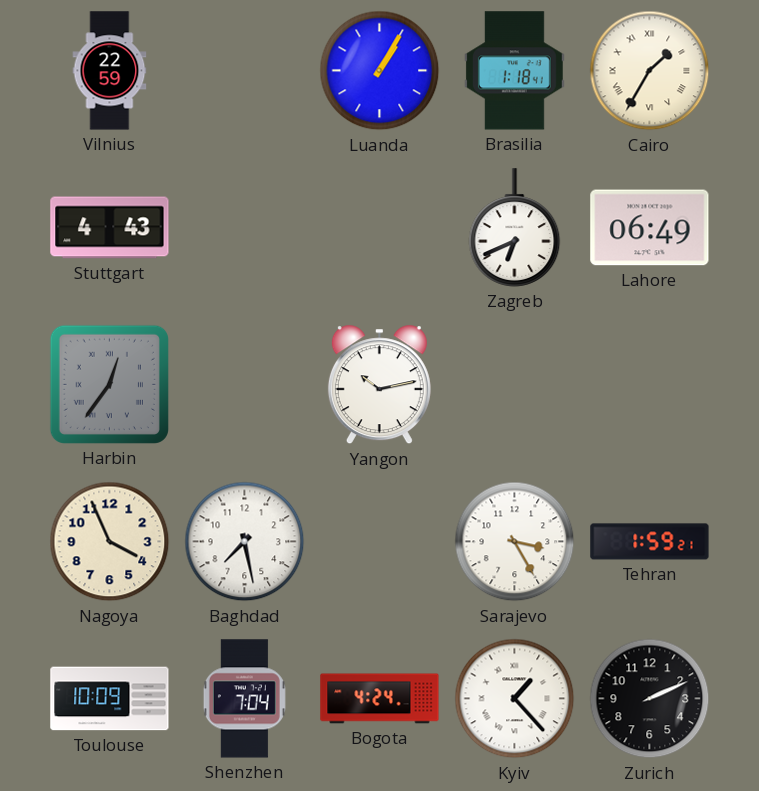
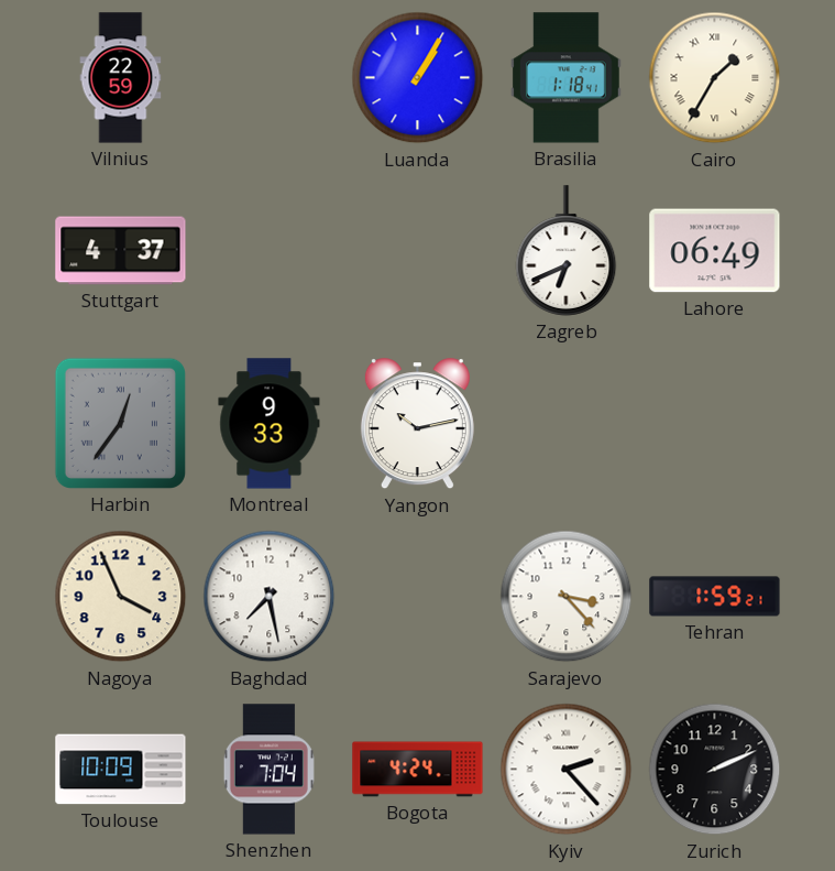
Stuttgart: 4:43 -> 4:37 (121, 251)
Montreal: none -> 9:33 (270, 424)
Sarajevo: 3:25 -> 3:23 (567, 597)
Kyiv: 1:23 -> 2:23 (567, 770)
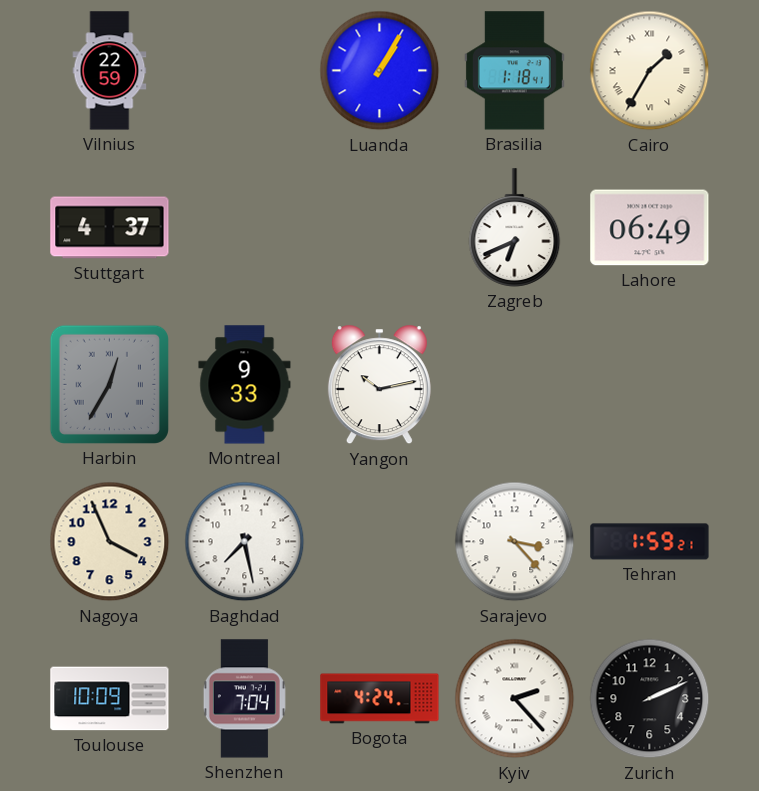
Harbin: 12:36 -> 12:35 (109, 384)
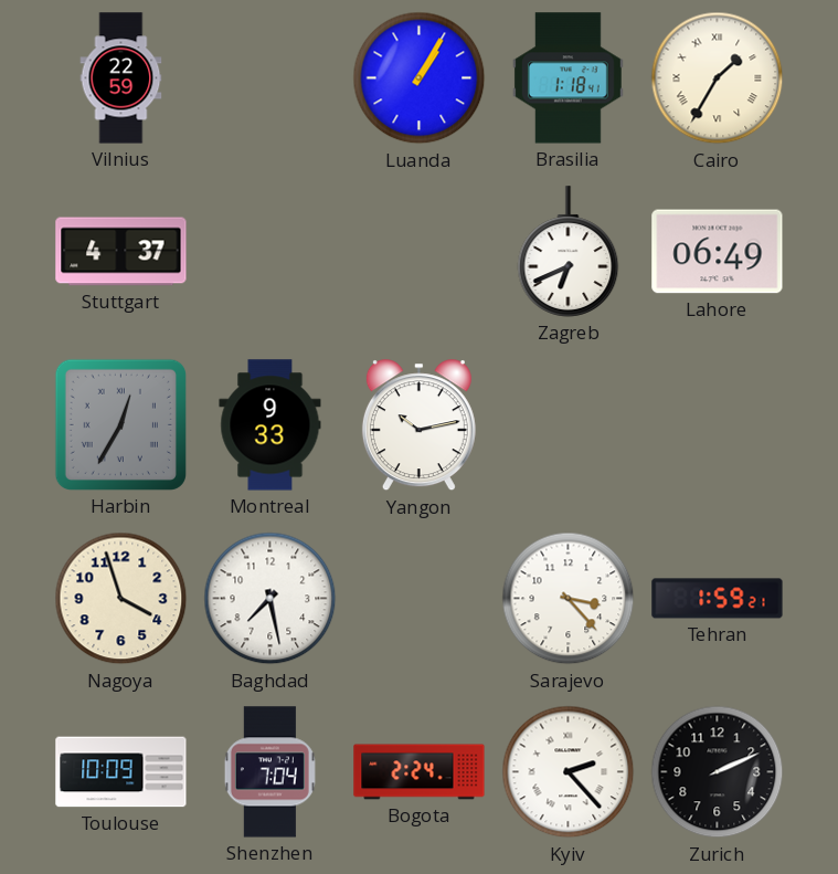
Nagoya: 3:56 -> 3:57 (121, 599)
Bogota: 4:24 -> 2:24 (420, 772)
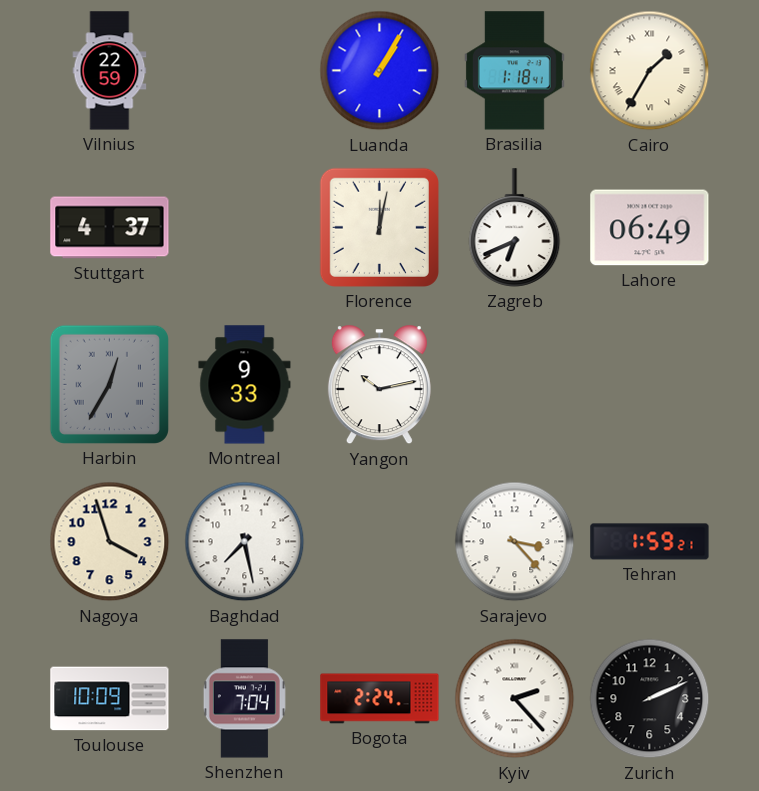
Florence: none -> 12:02 (379, 227)
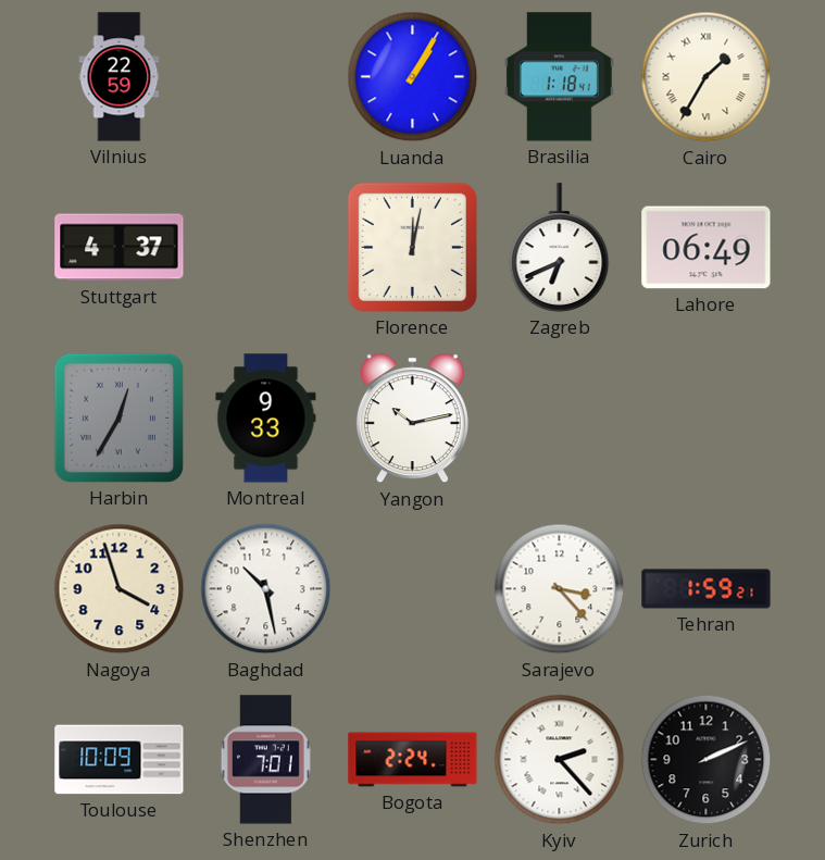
Baghdad: 7:28 -> 10:28 (266, 589)
Shenzhen: 7:04 -> 7:01 (265, 760)
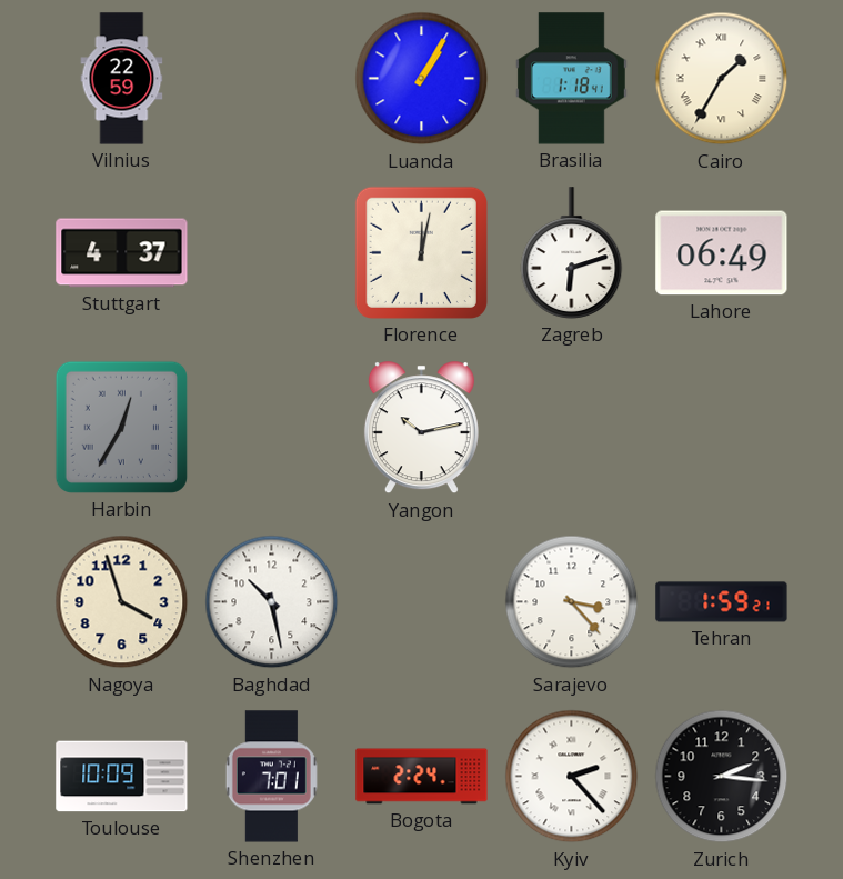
Zagreb: 6:41 -> 6:12 (572, 253)
Montreal: 9:33 -> none (266, 419)
Zurich: 2:11 -> 2:16 (722, 777)
